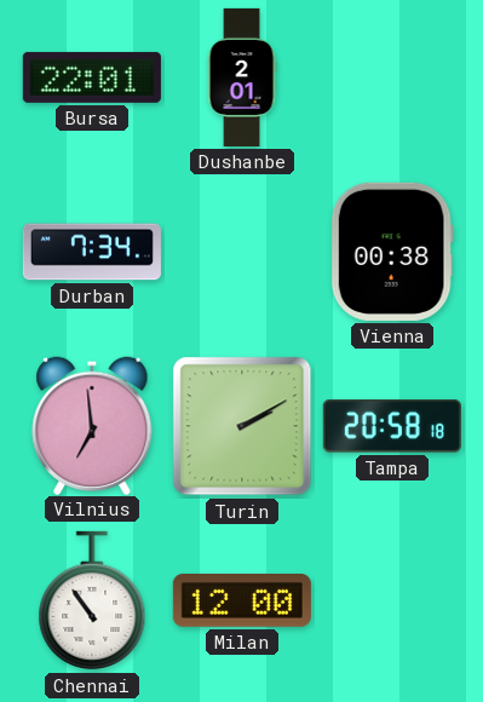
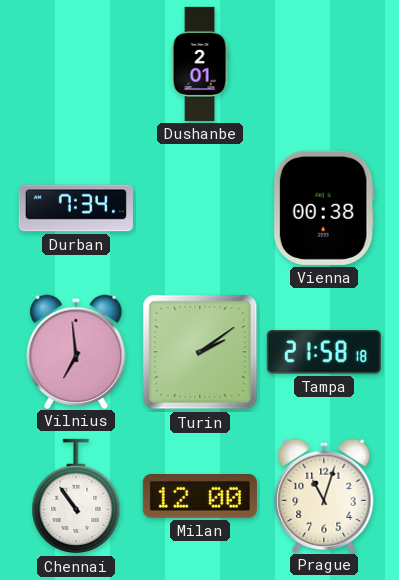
Bursa: 22:01 -> none (92, 77)
Turin: 2:10 -> 2:09 (200, 352)
Tampa: 20:58 -> 21:58 (324, 352)
Prague: none -> 11:03 (324, 495)
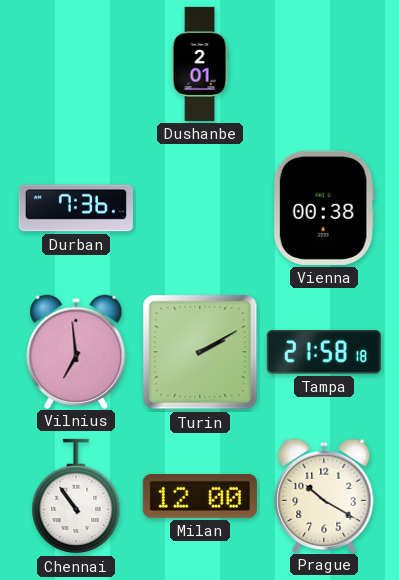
Durban: 7:34 -> 7:36 (76, 208)
Turin: 2:09 -> 2:10 (200, 352)
Prague: 11:03 -> 10:20 (324, 495)
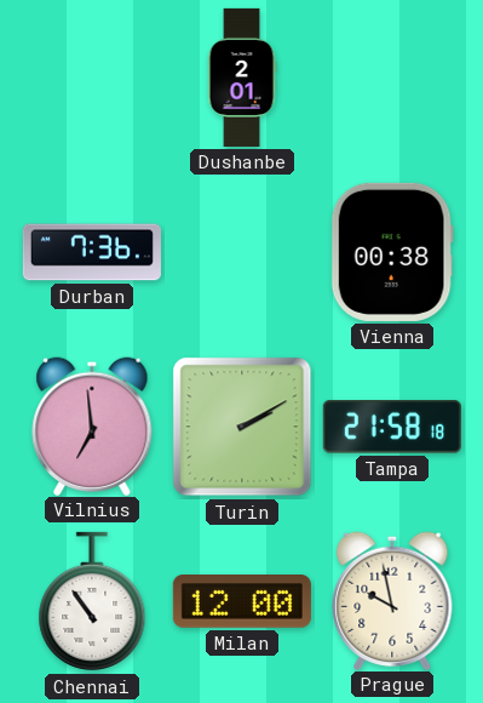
Prague: 10:20 -> 9:58 (392, 600)
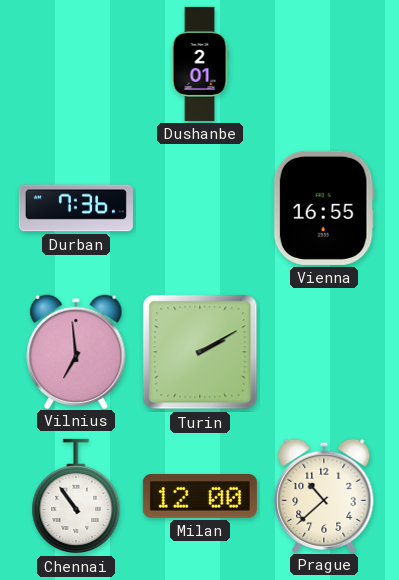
Vienna: 00:38 -> 16:55 (324, 208)
Tampa: 21:58 -> none (392, 427)
Prague: 9:58 -> 10:38 (324, 495)
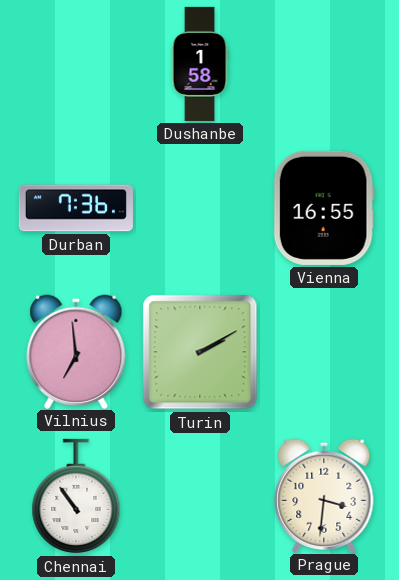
Dushanbe: 2:01 -> 1:58 (200, 64)
Milan: 12:00 -> none (200, 497)
Prague: 10:38 -> 3:31 (324, 495)
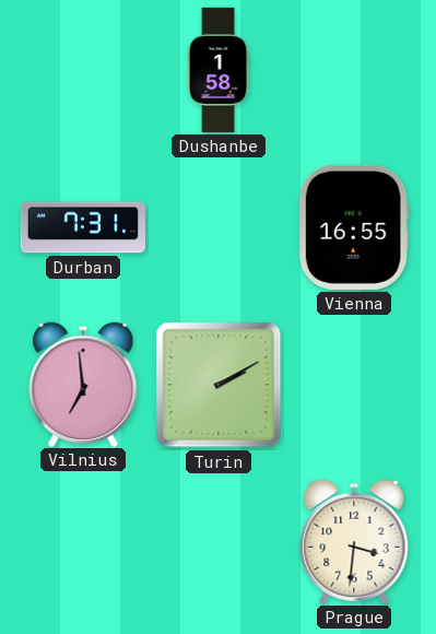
Durban: 7:36 -> 7:31 (83, 227)
Chennai: 10:54 -> none (76, 496)
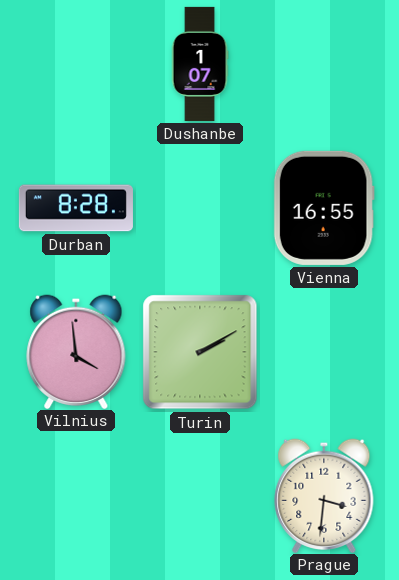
Dushanbe: 1:58 -> 1:07 (200, 64)
Durban: 7:31 -> 8:28 (76, 208)
Vilnius: 6:59 -> 3:59 (76, 351)
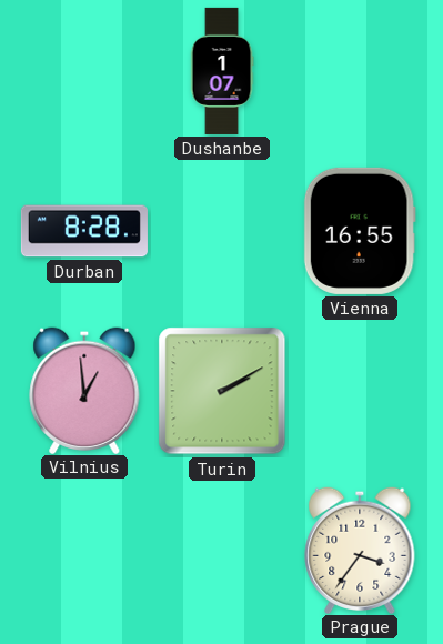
Vilnius: 3:59 -> 12:59 (84, 390)
Prague: 3:31 -> 3:36 (360, 550)
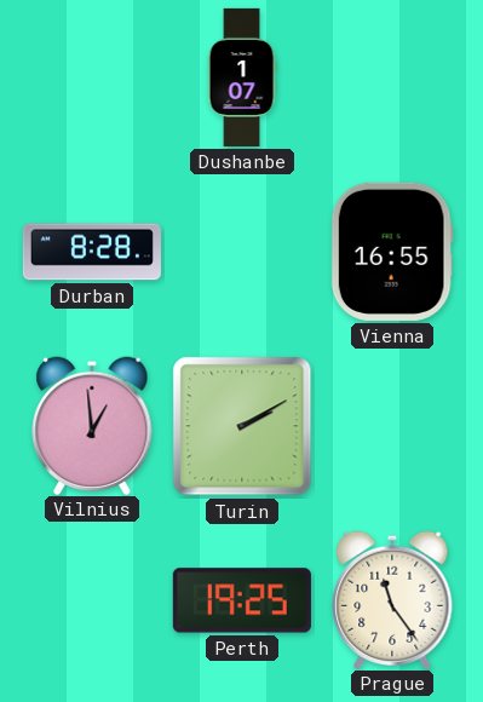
Perth: none -> 19:25 (242, 600)
Prague: 3:36 -> 11:24 (392, 599)
